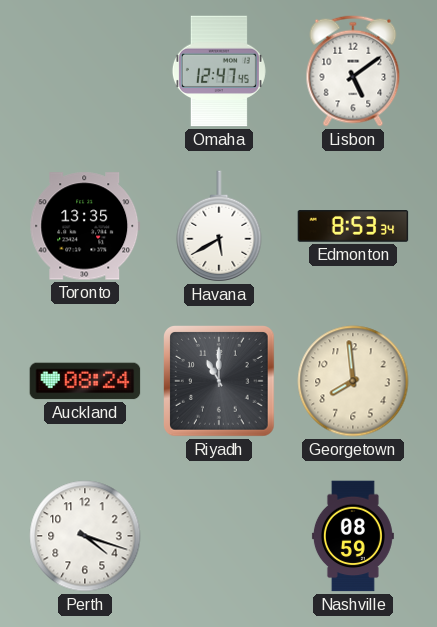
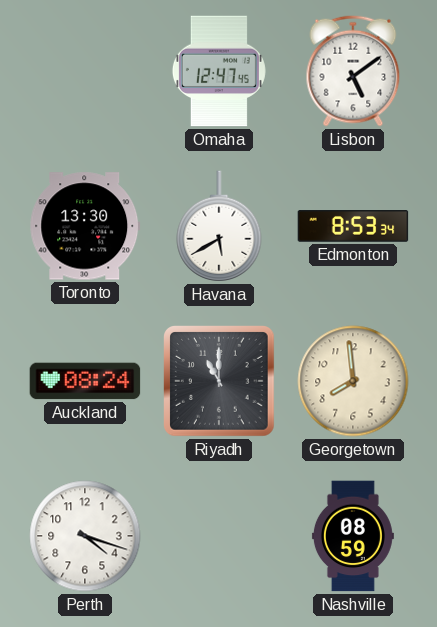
Toronto: 13:35 -> 13:30 (85, 226)
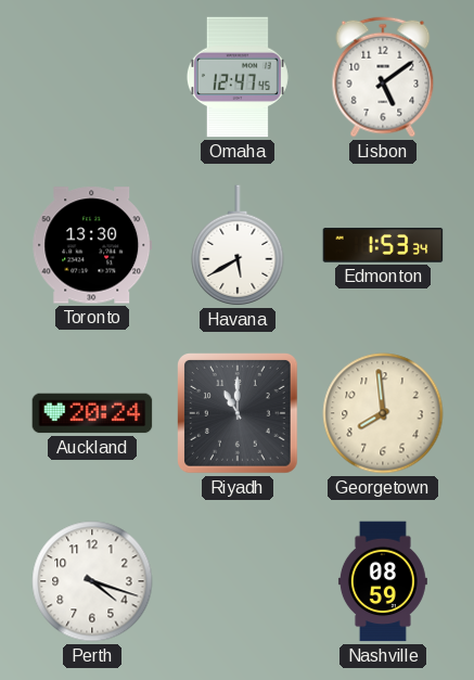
Edmonton: 8:53 -> 1:53 (383, 245)
Auckland: 08:24 -> 20:24 (92, 413)
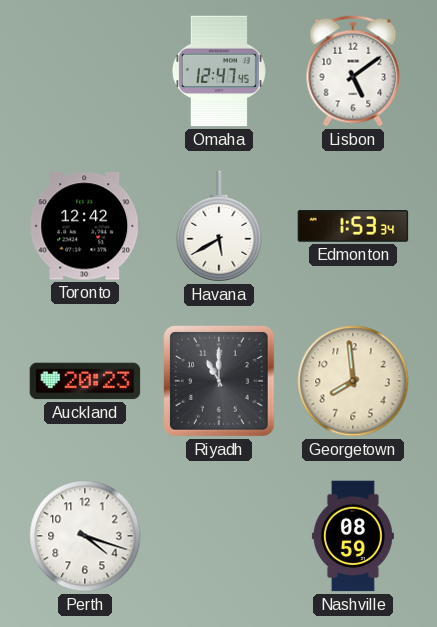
Toronto: 13:30 -> 12:42 (85, 226)
Auckland: 20:24 -> 20:23 (85, 381)
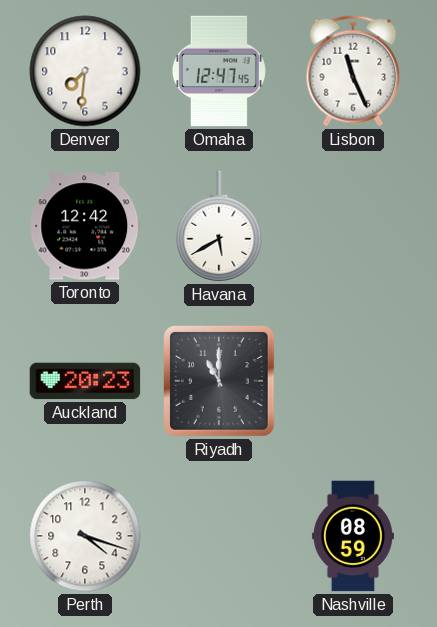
Denver: none -> 7:31 (85, 71)
Lisbon: 5:09 -> 11:26 (353, 71)
Edmonton: 1:53 -> none (353, 226)
Georgetown: 7:59 -> none (353, 381)
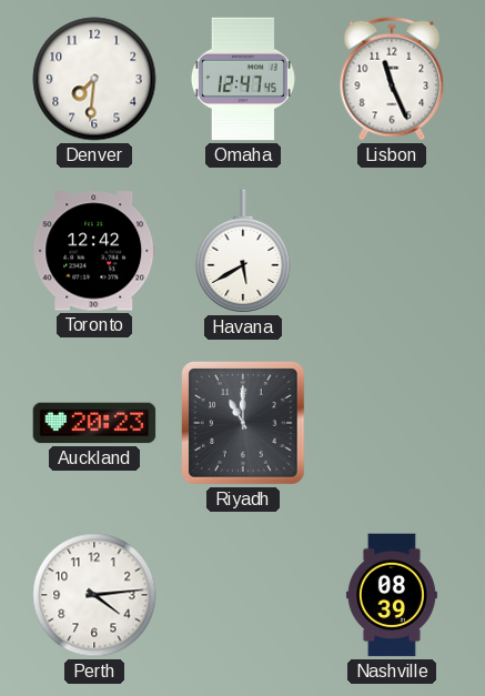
Perth: 4:18 -> 4:14 (94, 595)
Nashville: 08:59 -> 08:39 (392, 595)
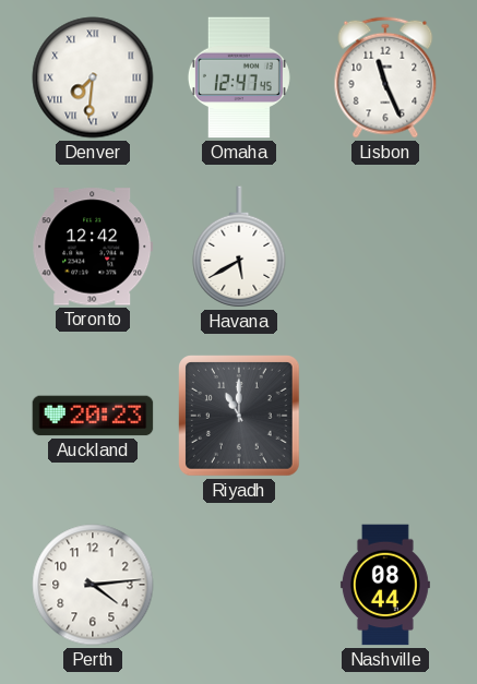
Denver numerals: Arabic -> Roman (93, 77)
Nashville: 08:39 -> 08:44 (385, 585)
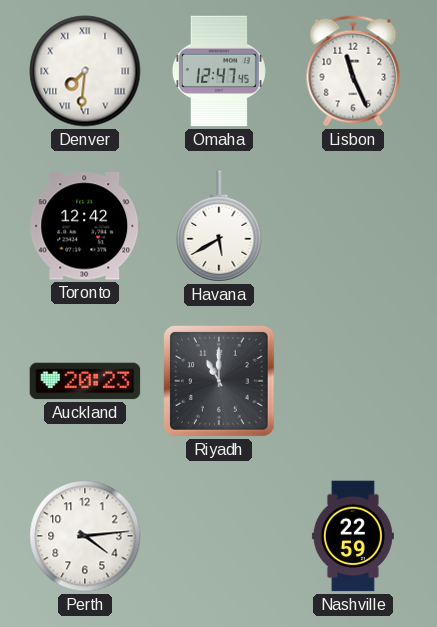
Nashville: 08:44 -> 22:59 (353, 536)
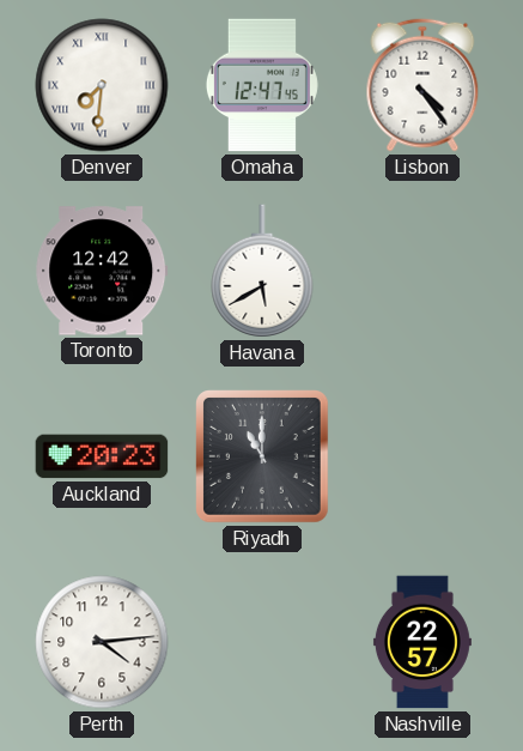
Lisbon: 11:26 -> 4:24 (422, 85)
Nashville: 22:59 -> 22:57 (422, 642)
